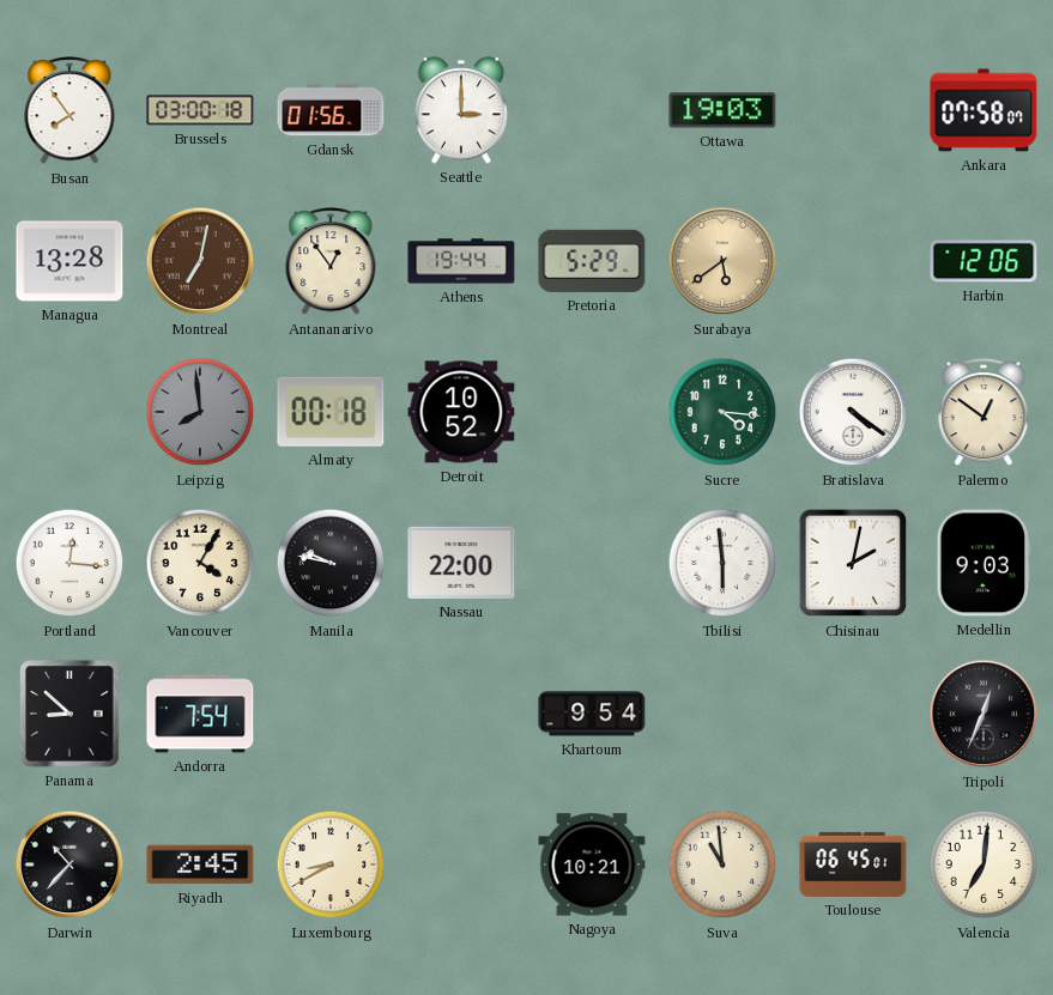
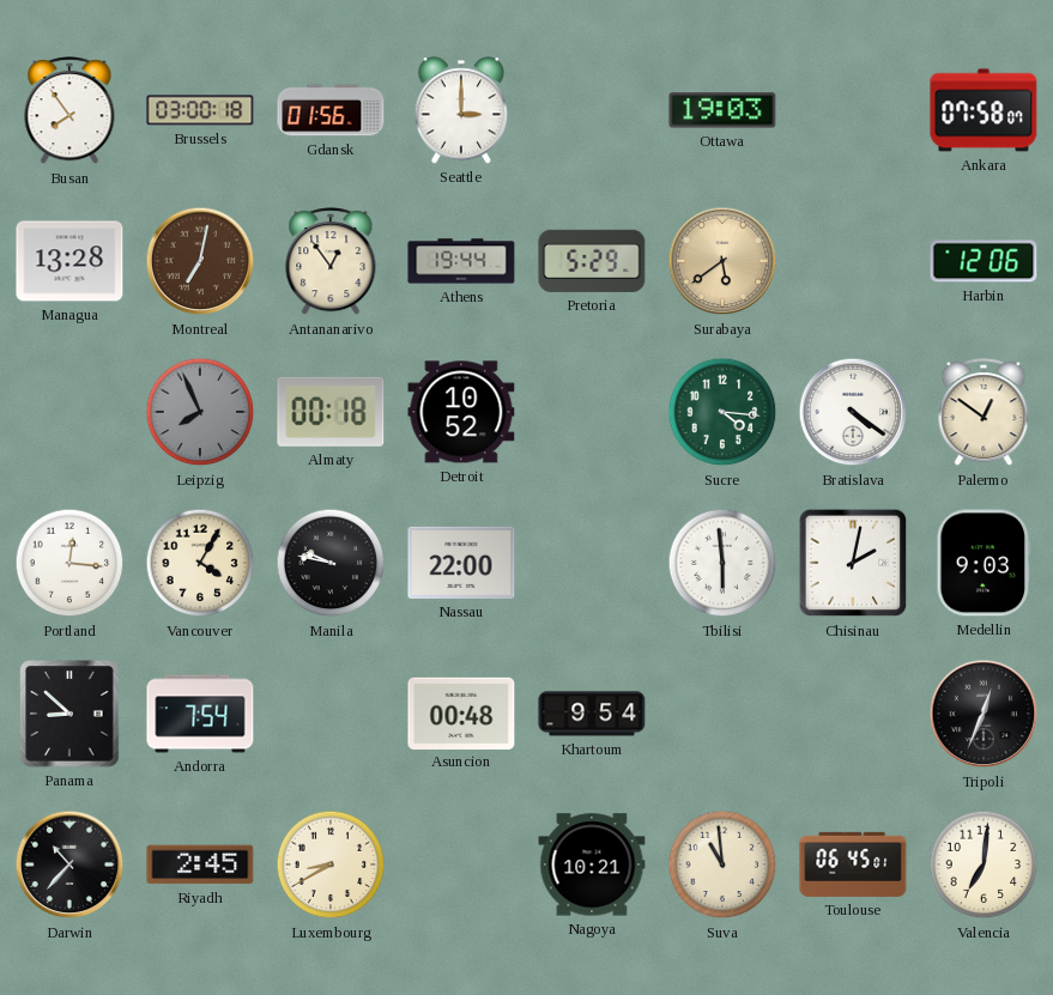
Leipzig: 7:59 -> 7:56 (200, 412)
Asuncion: none -> 00:48 (461, 712)
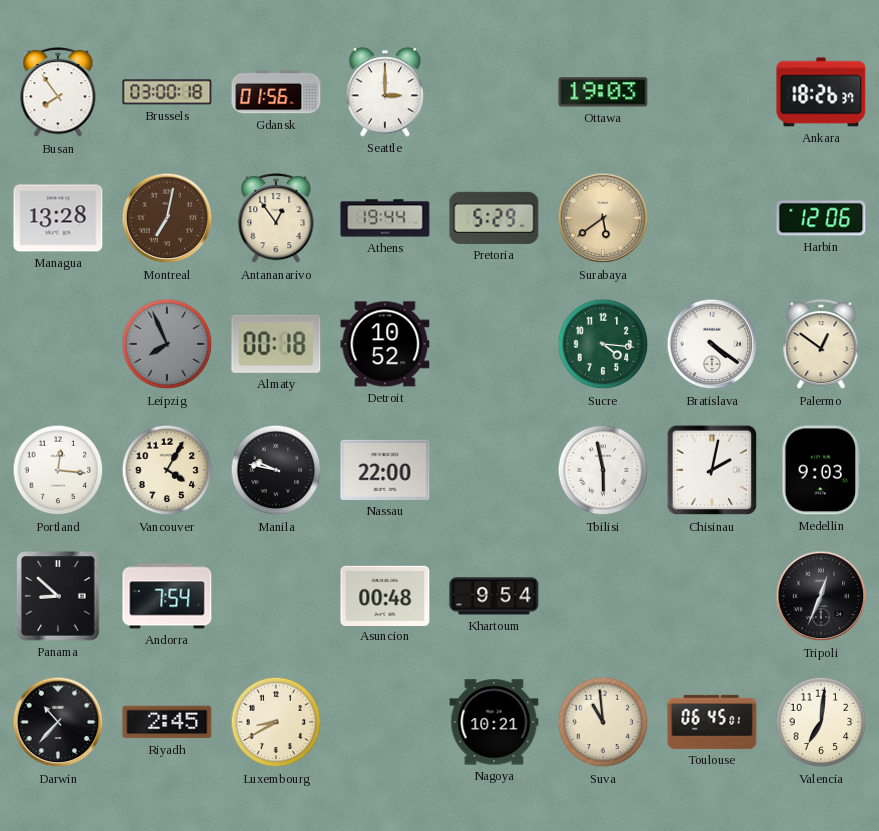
Ankara: 07:58 -> 18:26 (821, 92)
Tbilisi: 5:59 -> 5:58 (603, 470)
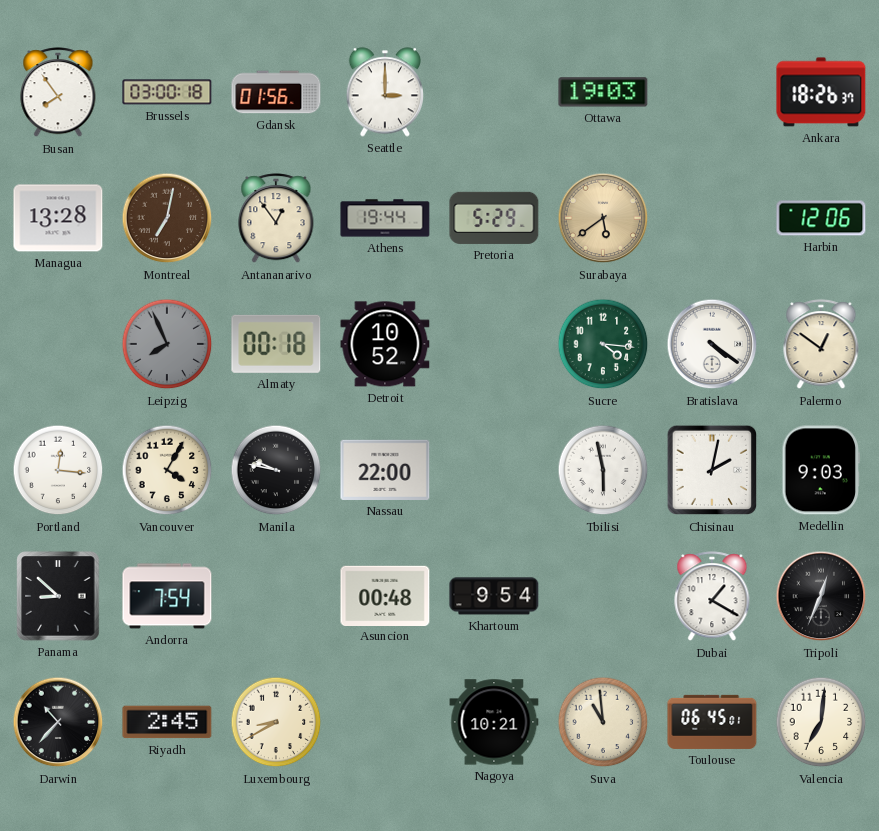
Dubai: none -> 1:20 (712, 597)
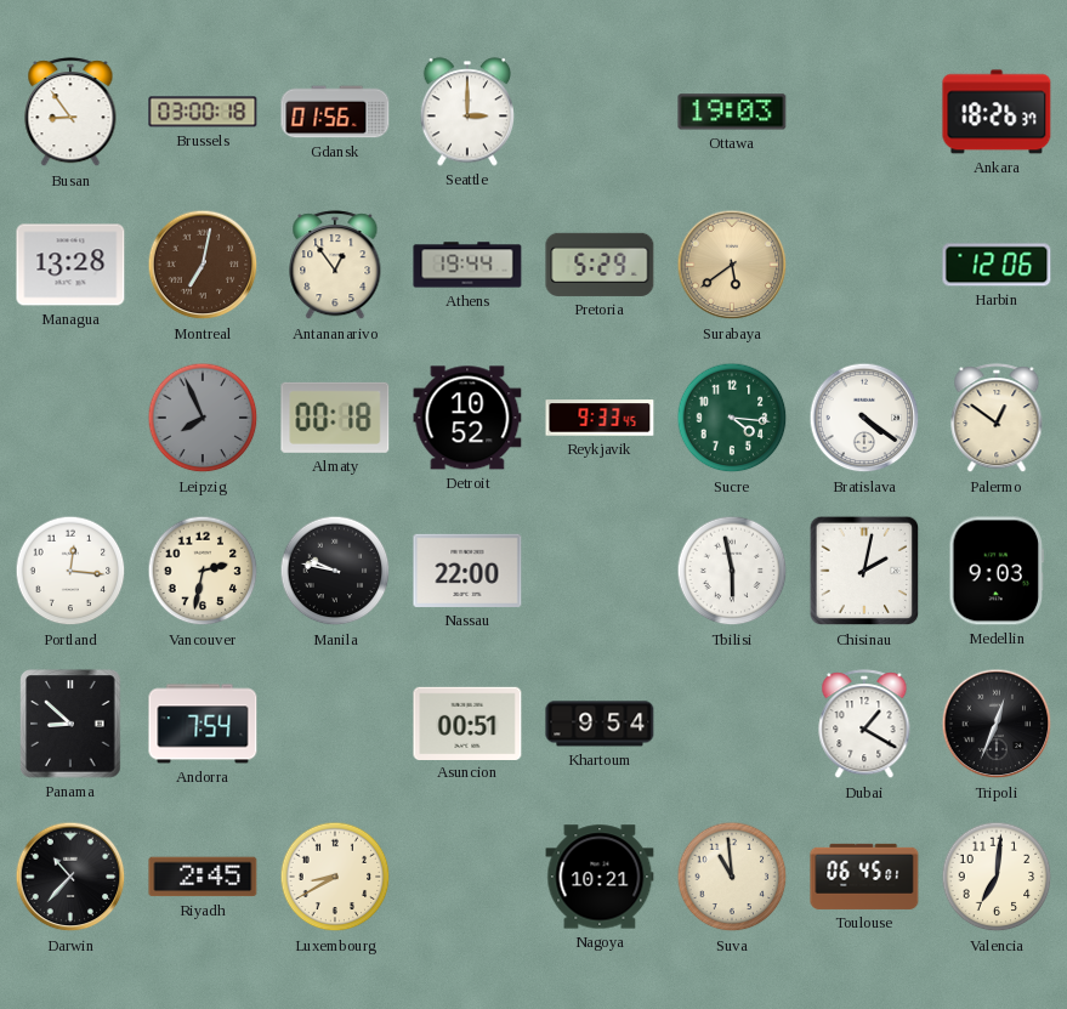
Busan: 7:54 -> 8:54 (70, 113)
Reykjavik: none -> 9:33 (600, 418)
Vancouver: 4:05 -> 2:32 (203, 571)
Asuncion: 00:48 -> 00:51 (467, 722)
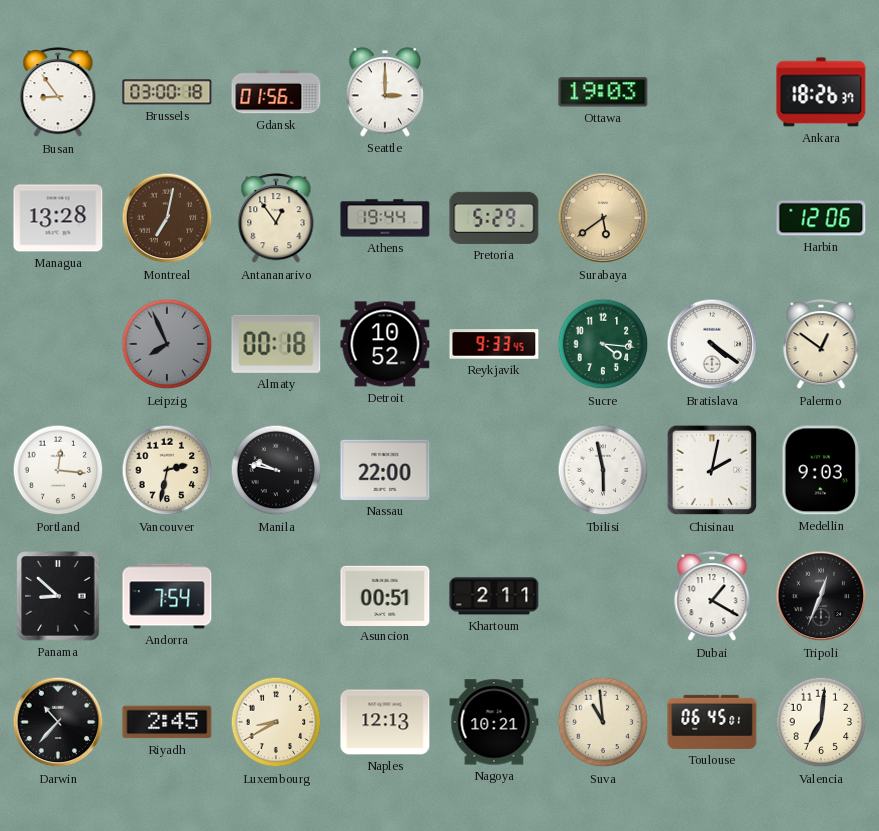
Khartoum: 9:54 -> 2:11 (494, 596)
Naples: none -> 12:13 (385, 722)
